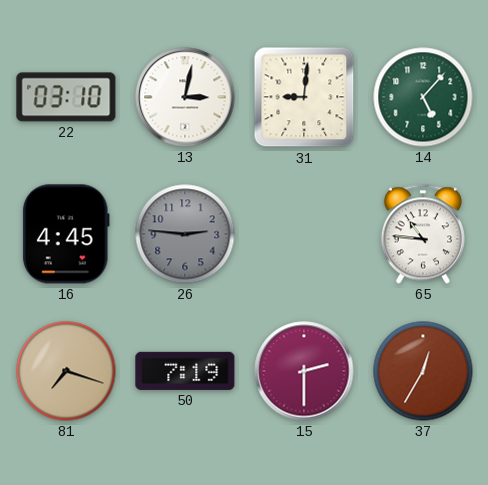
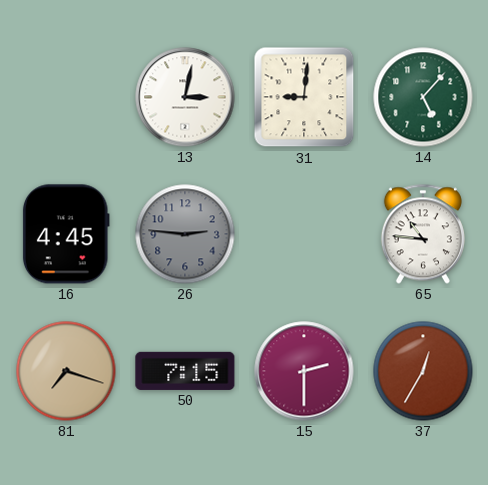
22: 03:10 -> none (66, 97)
50: 7:19 -> 7:15 (185, 371)
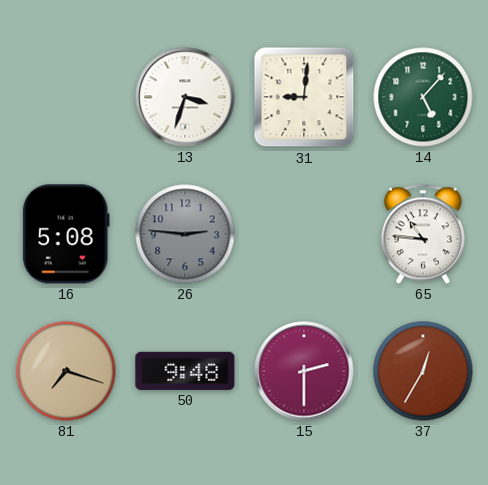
13: 3:02 -> 3:33 (185, 97)
16: 4:45 -> 5:08 (66, 234)
50: 7:15 -> 9:48 (185, 371)
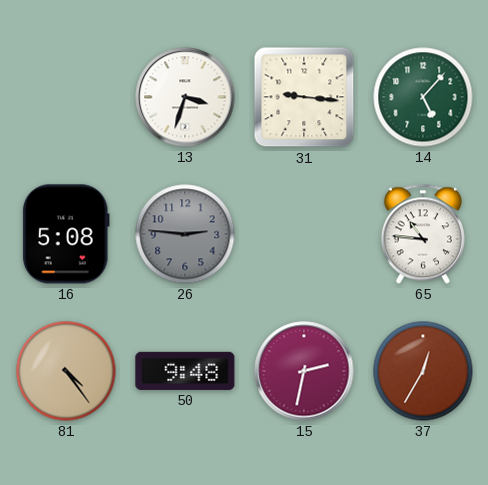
31: 9:01 -> 9:16 (304, 97)
81: 7:18 -> 4:24 (66, 371)
15: 2:30 -> 2:32 (304, 371)
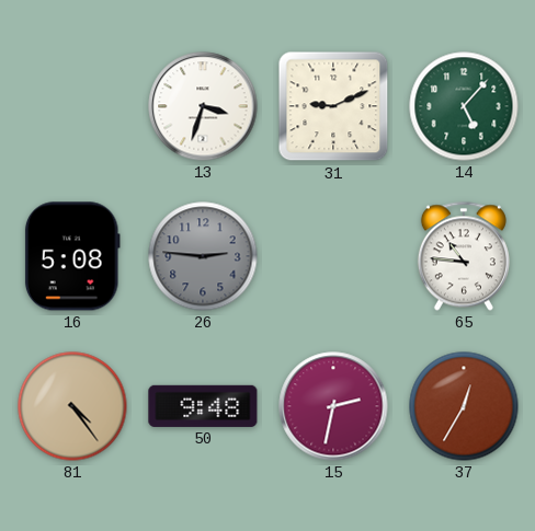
31: 9:16 -> 9:11 (333, 106)
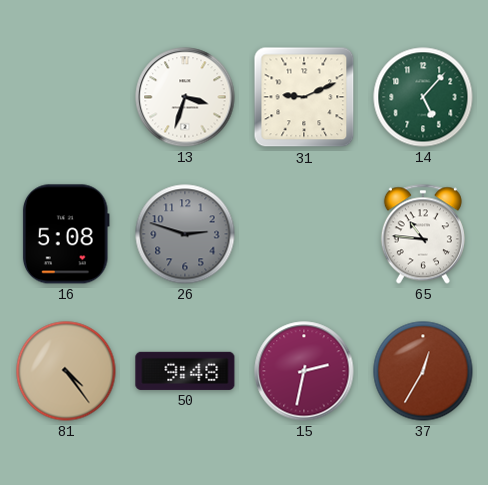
26: 2:46 -> 2:48 (185, 234)
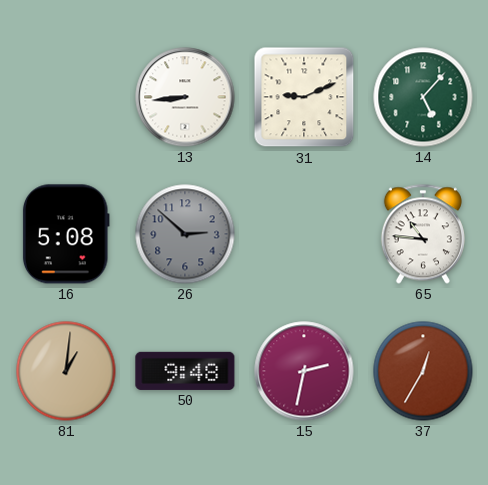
13: 3:33 -> 8:44 (185, 97)
26: 2:48 -> 2:52 (185, 234)
81: 4:24 -> 1:01 (66, 371)
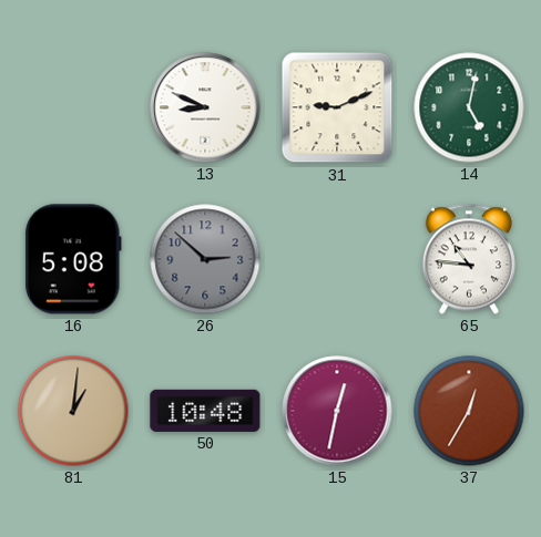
13: 8:44 -> 8:49 (205, 107)
14: 5:07 -> 5:02 (469, 107)
50: 9:48 -> 10:48 (205, 411)
15: 2:32 -> 12:32 (337, 411)
